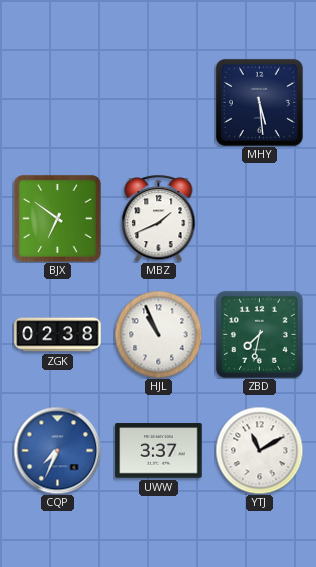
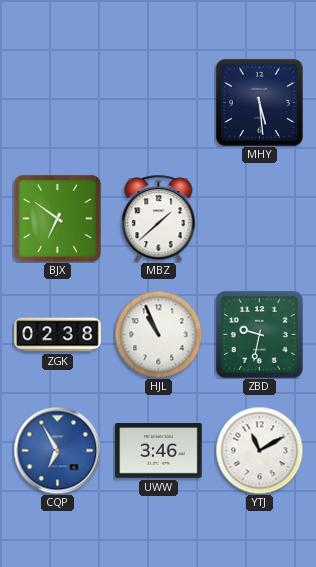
MBZ: 1:41 -> 1:38 (159, 218)
ZBD: 7:32 -> 9:32 (259, 334)
CQP: 7:34 -> 6:55 (57, 450)
UWW: 3:37 -> 3:46 (159, 451)
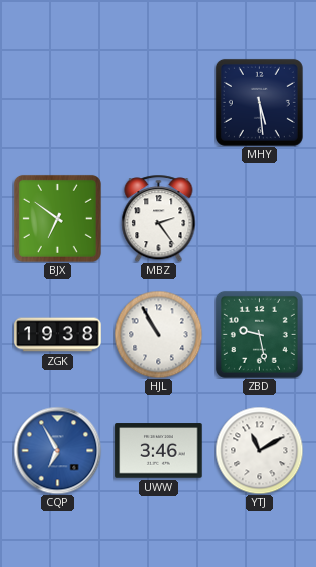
MBZ: 1:38 -> 2:24 (159, 218)
ZGK: 02:38 -> 19:38 (58, 335)
HJL: 10:56 -> 10:55 (158, 334)
ZBD: 9:32 -> 9:28 (259, 334)
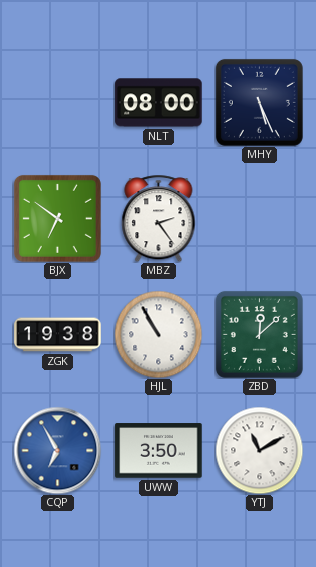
NLT: none -> 08:00 (159, 103)
MHY: 5:29 -> 5:26 (259, 102)
ZBD: 9:28 -> 12:08 (259, 334)
UWW: 3:46 -> 3:50 (159, 451)
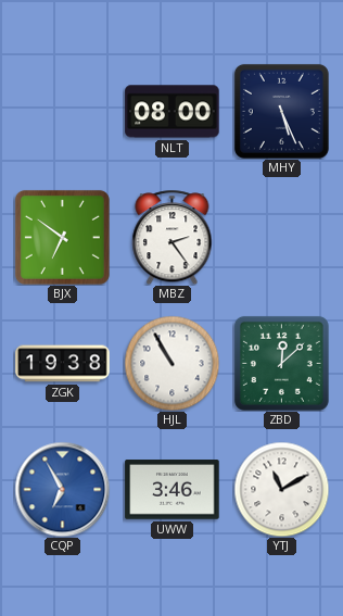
UWW: 3:50 -> 3:46 (173, 490)
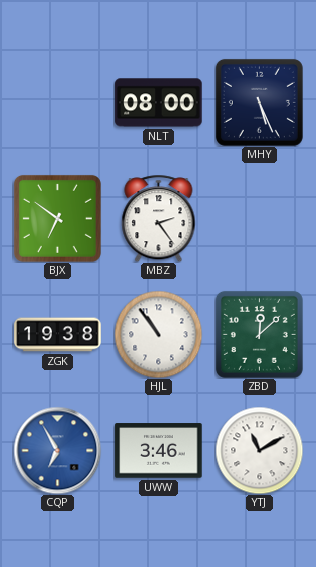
HJL: 10:55 -> 10:54 (158, 334)
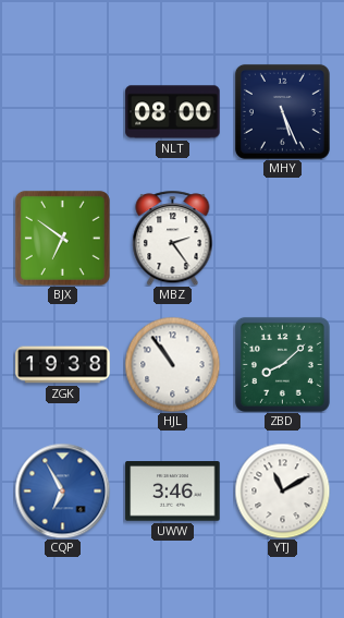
ZBD: 12:08 -> 8:08 (282, 364)
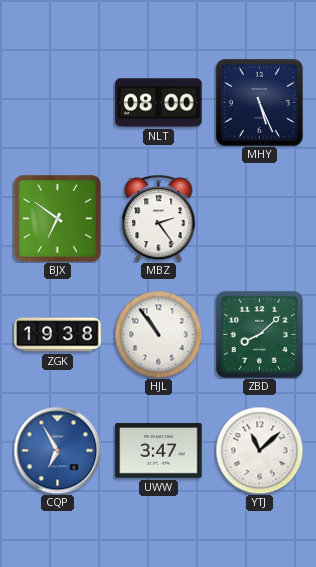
UWW: 3:46 -> 3:47 (159, 451)
YTJ: 11:10 -> 11:08 (259, 450)
